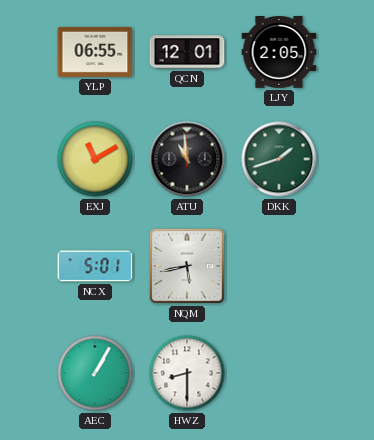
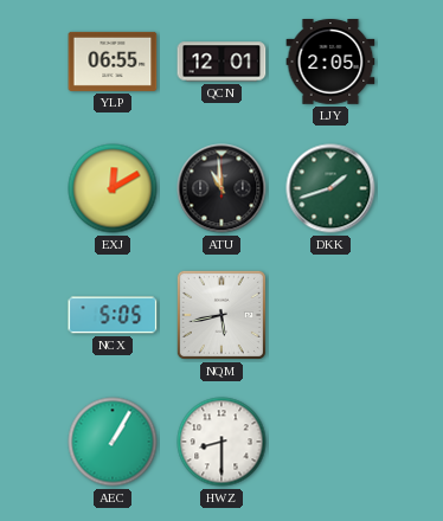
EXJ: 11:10 -> 12:10 (113, 188)
NCX: 5:01 -> 5:05 (113, 315)
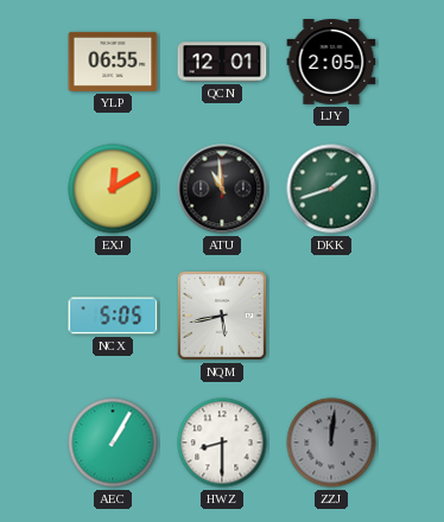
ZZJ: none -> 12:01 (331, 443)
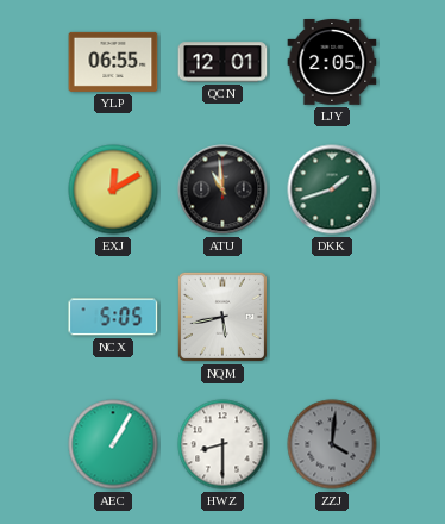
ZZJ: 12:01 -> 4:01 (332, 444)
